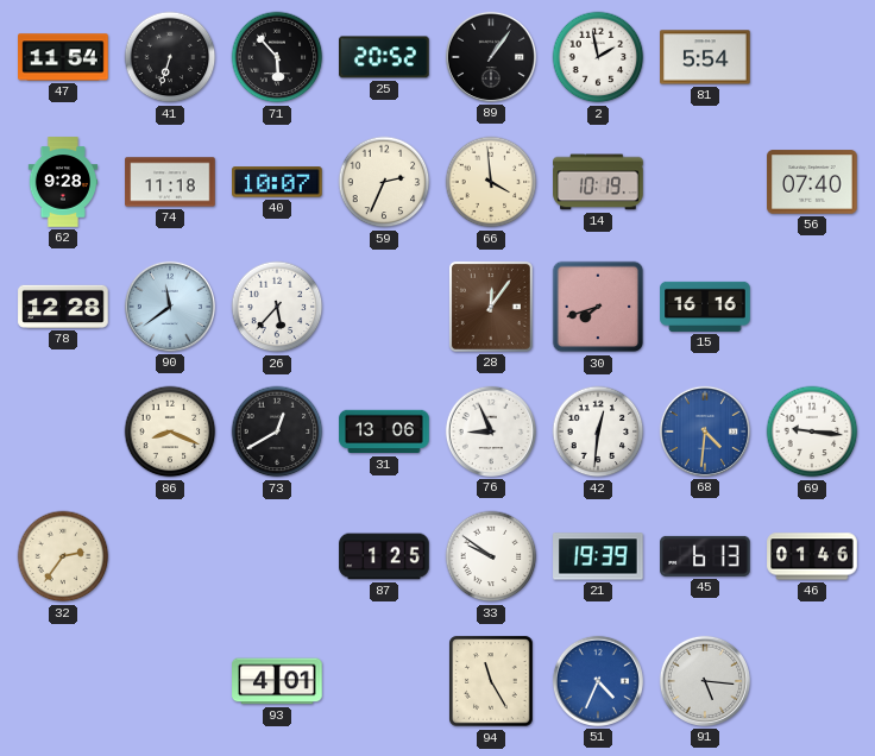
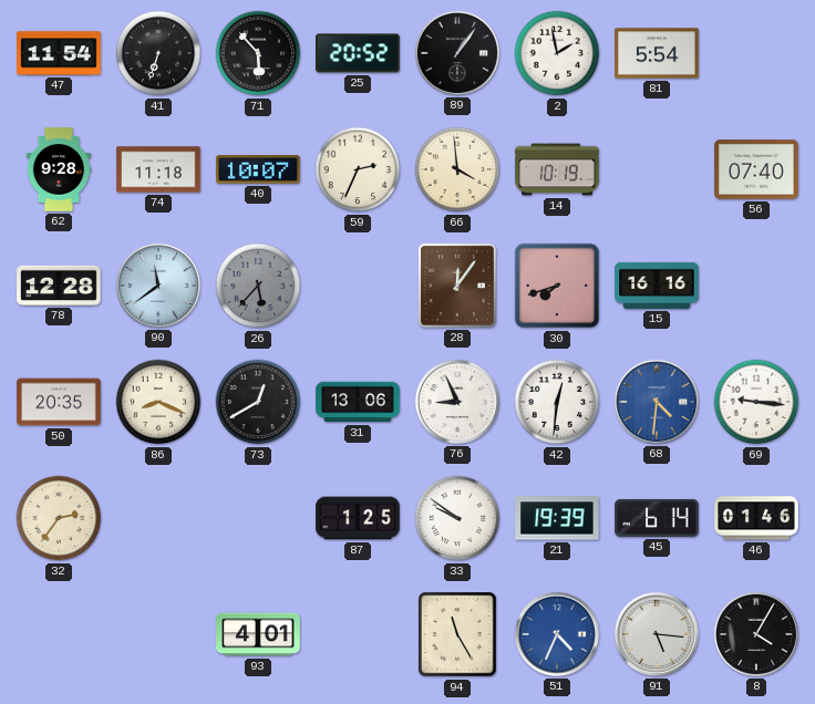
26 dial: white -> grey (258, 286)
50: none -> 20:35 (59, 402)
45: 6:13 -> 6:14 (657, 518)
8: none -> 4:05 (756, 634)
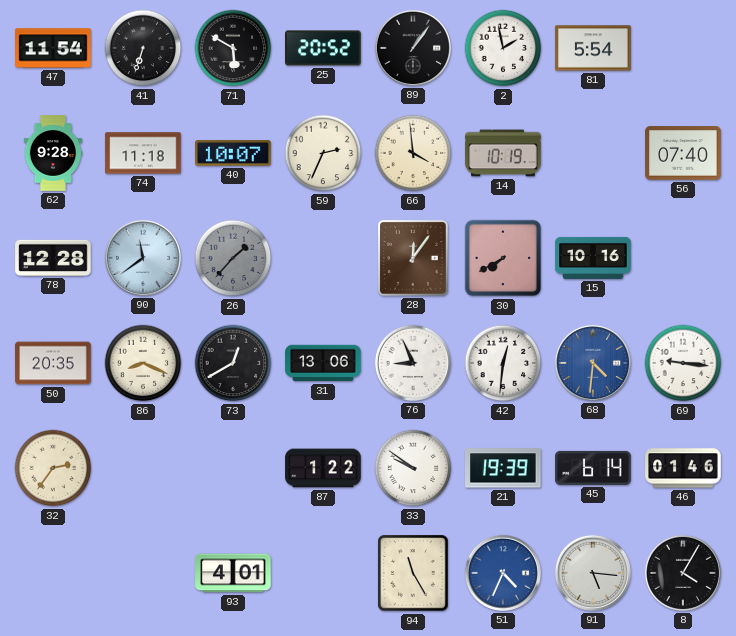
71: 5:53 -> 5:50 (233, 48)
26: 5:37 -> 1:37 (233, 258)
30: 7:42 -> 7:40 (503, 258)
15: 16:16 -> 10:16 (593, 258)
87: 1:25 -> 1:22 (323, 468)
